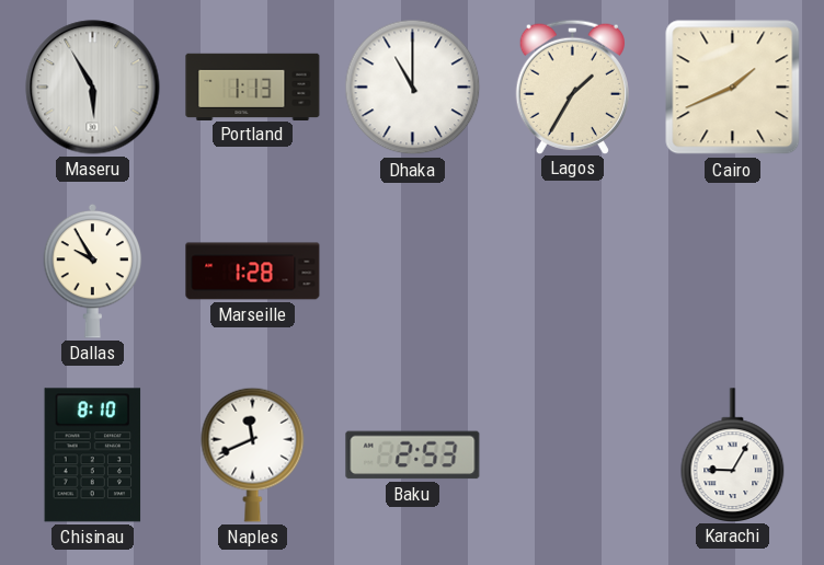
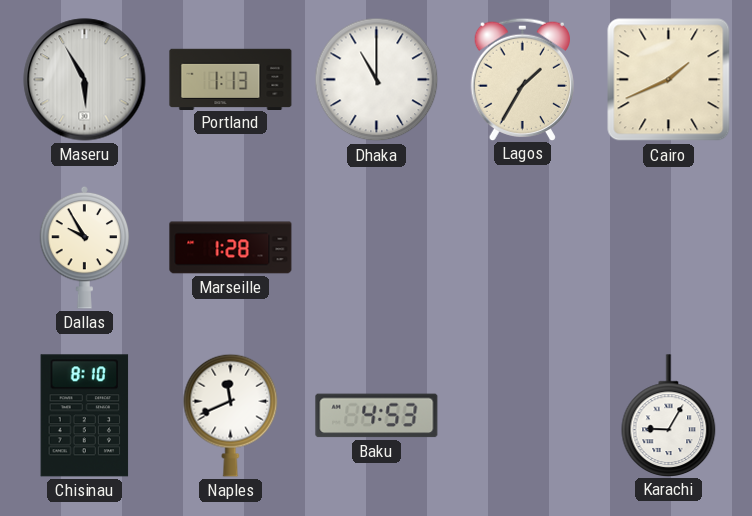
Baku: 2:53 -> 4:53 (377, 416)
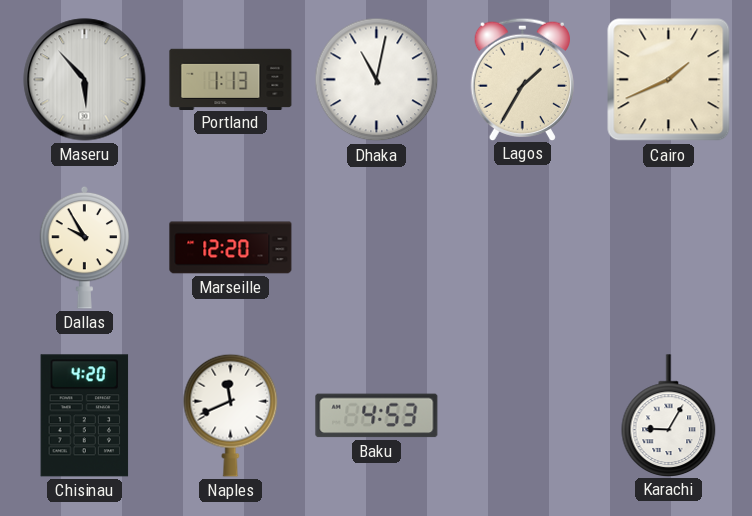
Maseru: 5:55 -> 5:53 (85, 80)
Dhaka: 11:00 -> 11:02 (377, 80)
Marseille: 1:28 -> 12:20 (231, 248)
Chisinau: 8:10 -> 4:20 (85, 416)
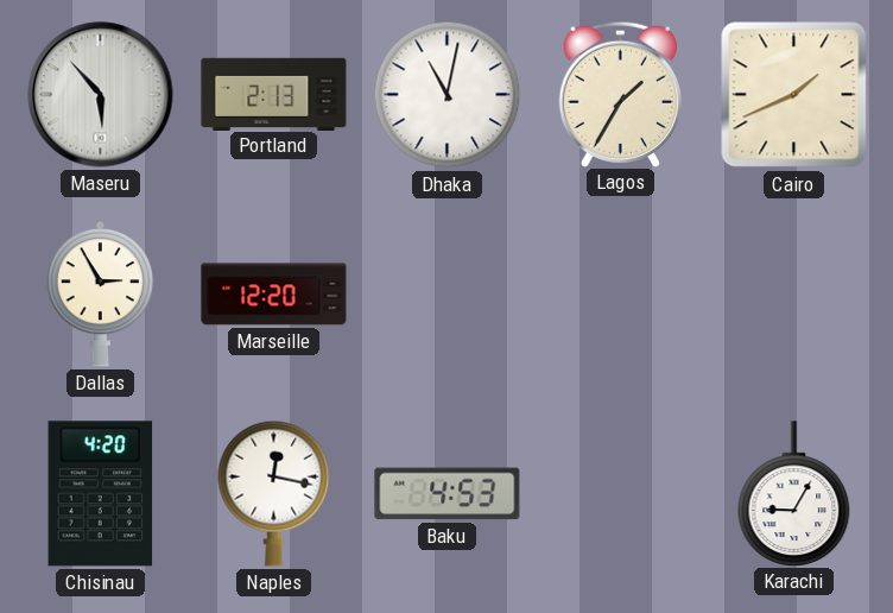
Portland: 1:13 -> 2:13 (274, 94)
Dallas: 9:55 -> 2:55 (101, 293)
Naples: 11:41 -> 12:17 (274, 493)
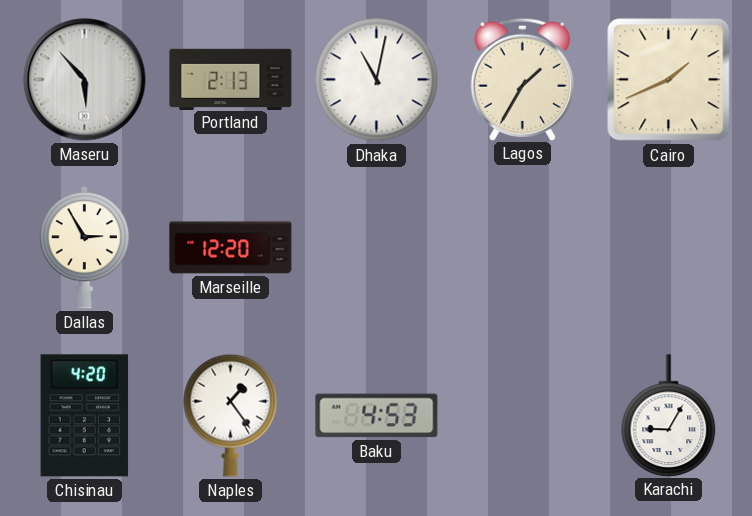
Naples: 12:17 -> 1:24 (231, 415)
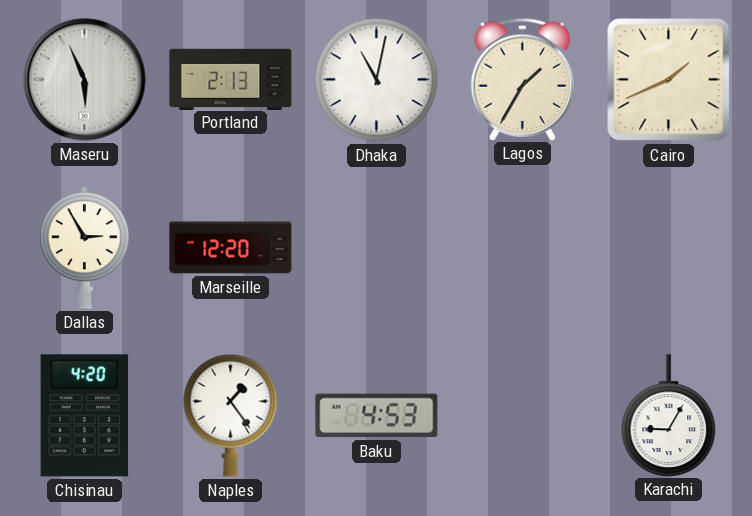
Maseru: 5:53 -> 5:56 (85, 80)
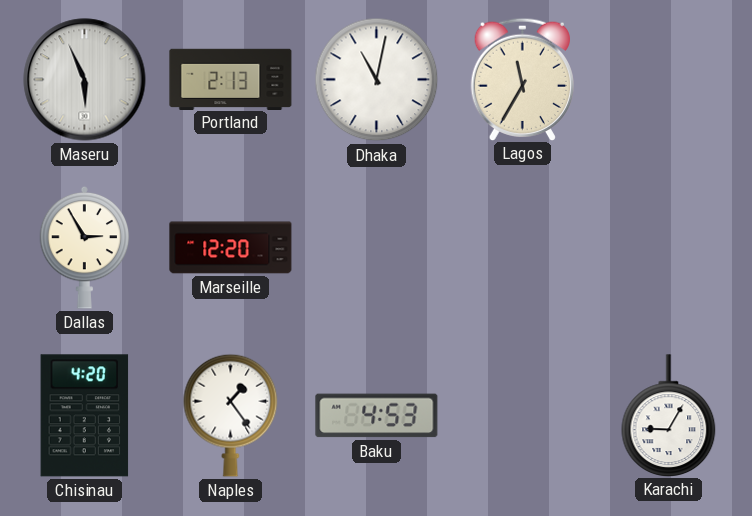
Lagos: 1:35 -> 11:35 (522, 79)
Cairo: 1:41 -> none (669, 80)
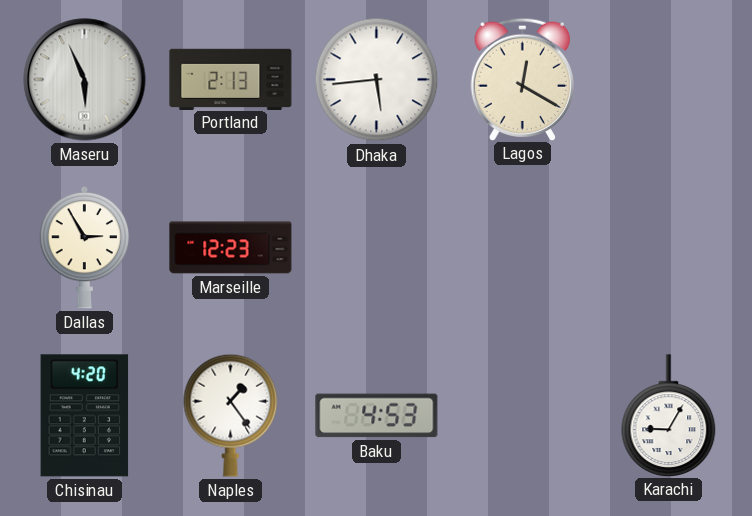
Dhaka: 11:02 -> 5:44 (377, 80)
Lagos: 11:35 -> 12:20 (522, 79)
Marseille: 12:20 -> 12:23 (231, 248)
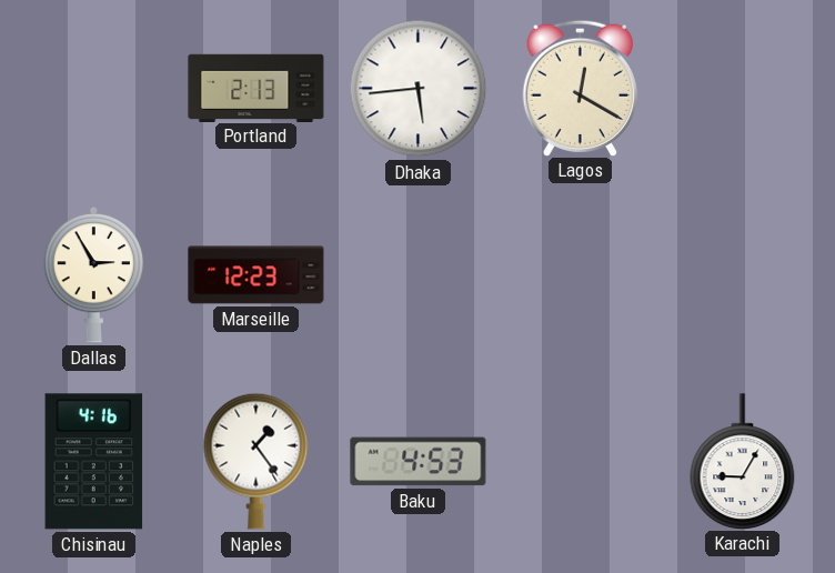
Maseru: 5:56 -> none (85, 80)
Chisinau: 4:20 -> 4:16 (94, 462)
